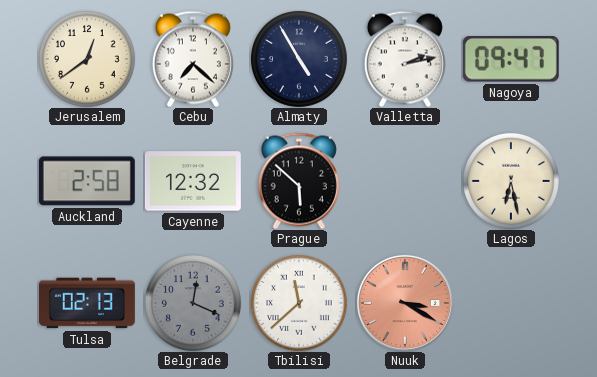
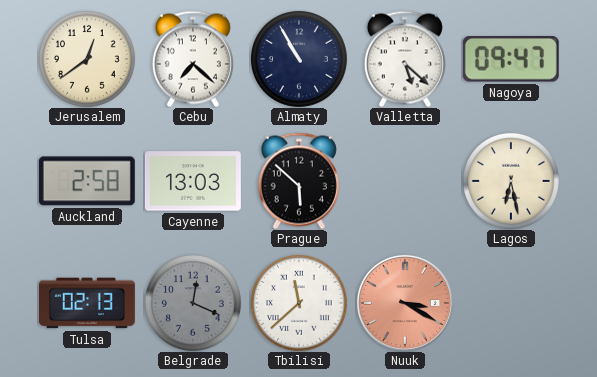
Almaty: 4:55 -> 10:55 (299, 59)
Valletta: 2:13 -> 5:22 (405, 59)
Cayenne: 12:32 -> 13:03 (193, 181)
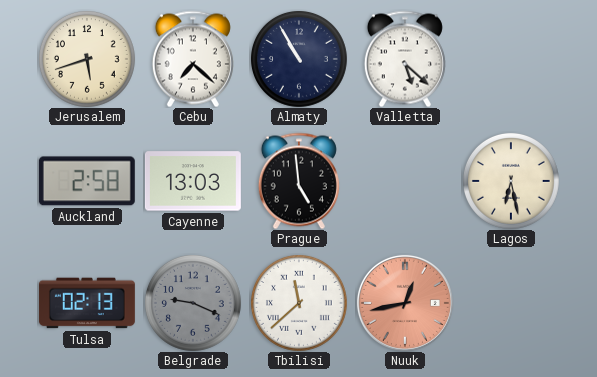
Jerusalem: 12:39 -> 5:42 (87, 59)
Nagoya: 09:47 -> none (511, 59)
Prague: 5:52 -> 4:59 (299, 181)
Belgrade: 12:19 -> 9:19 (193, 303)
Nuuk: 3:20 -> 12:43 (405, 303)
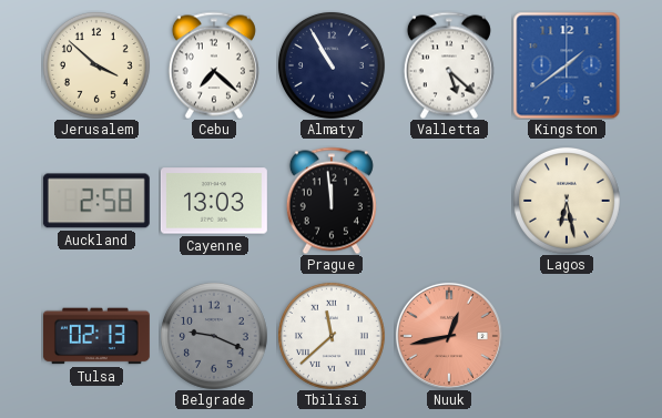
Jerusalem: 5:42 -> 3:52 (96, 65)
Kingston: none -> 1:39 (567, 65)
Prague: 4:59 -> 11:59 (332, 201)
